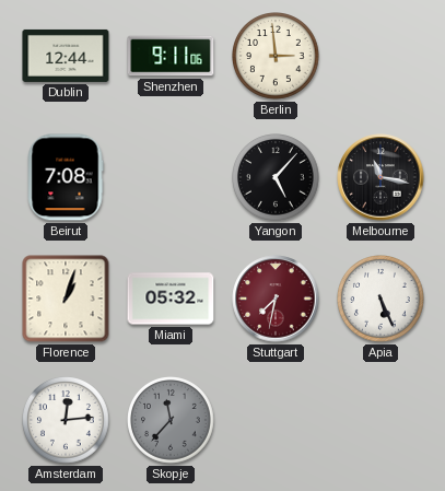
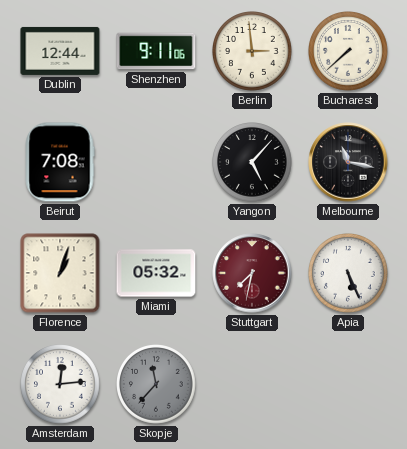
Bucharest: none -> 7:38 (349, 52)
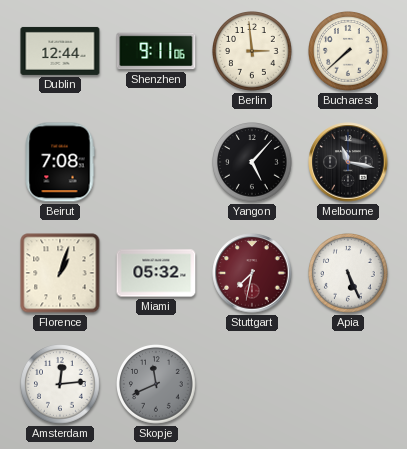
Skopje: 11:37 -> 11:41 (157, 385)
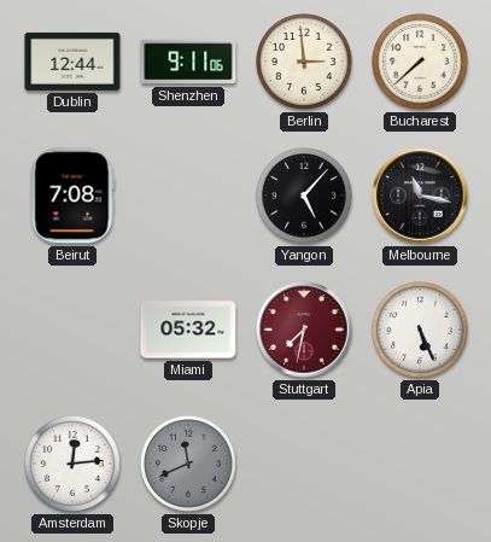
Florence: 1:03 -> none (60, 273)
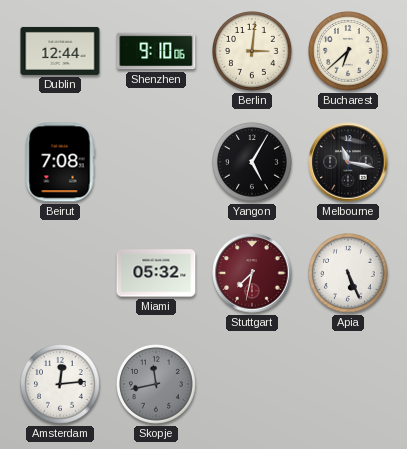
Shenzhen: 9:11 -> 9:10 (156, 51)
Berlin: 2:59 -> 3:01 (253, 52)
Bucharest: 7:38 -> 6:38 (349, 52)
Yangon: 5:07 -> 5:05 (253, 163)
Skopje: 11:41 -> 11:43 (157, 385)
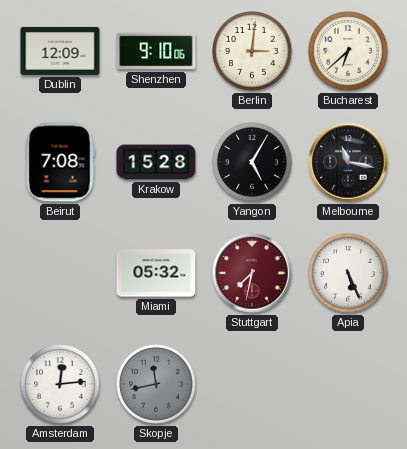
Dublin: 12:44 -> 12:09 (60, 51)
Krakow: none -> 15:28 (156, 162)
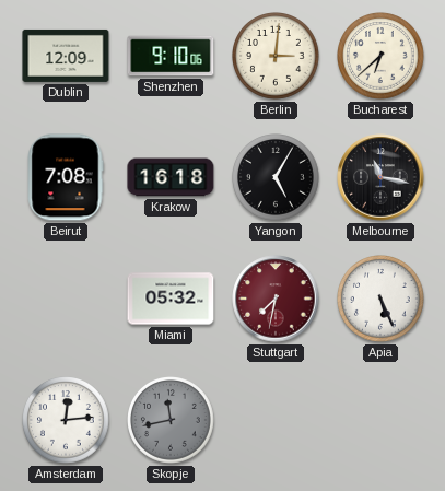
Krakow: 15:28 -> 16:18 (171, 177)
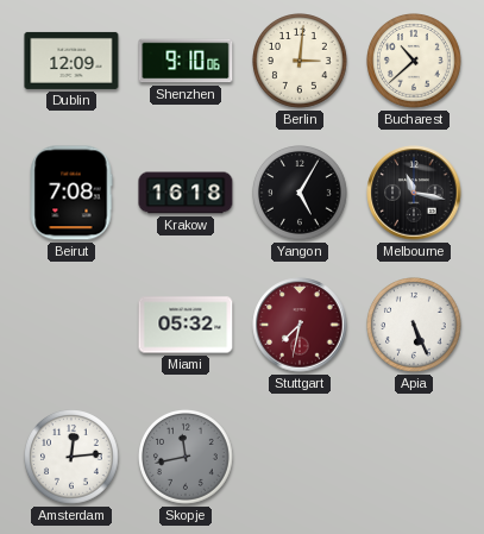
Bucharest: 6:38 -> 10:38 (415, 62)
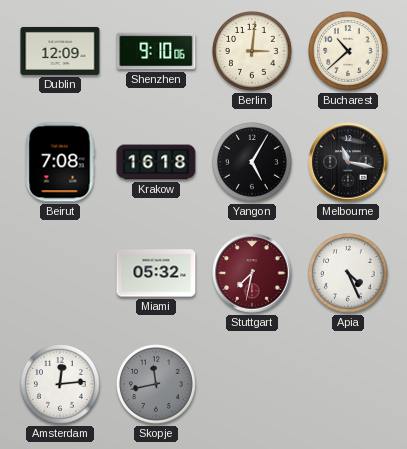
Apia: 5:26 -> 4:26 (349, 274)
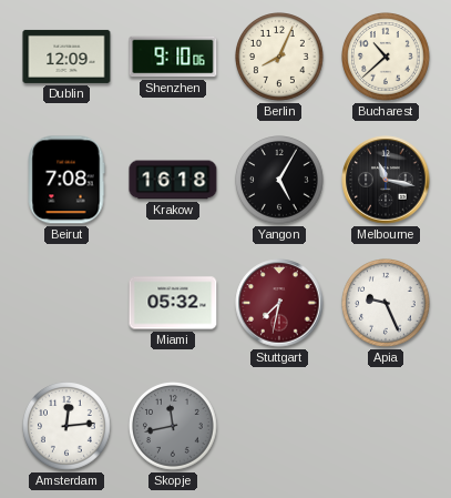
Berlin: 3:01 -> 8:04 (280, 58)
Apia: 4:26 -> 9:26 (387, 304)
